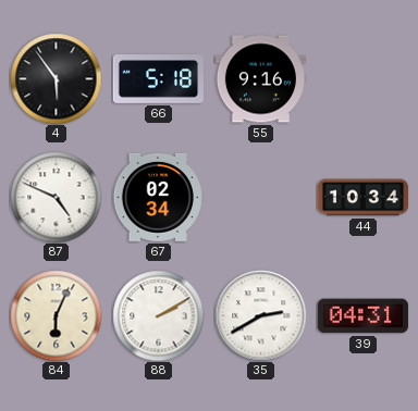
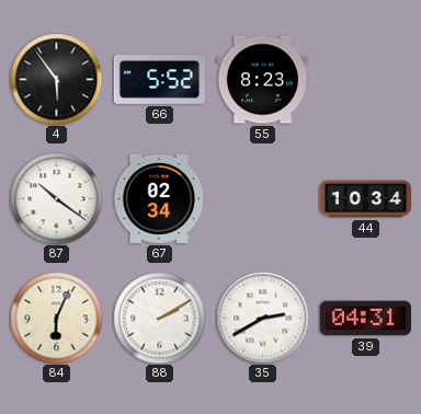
66: 5:18 -> 5:52 (159, 80)
55: 9:16 -> 8:23 (262, 80)
87: 4:49 -> 10:21 (56, 198)
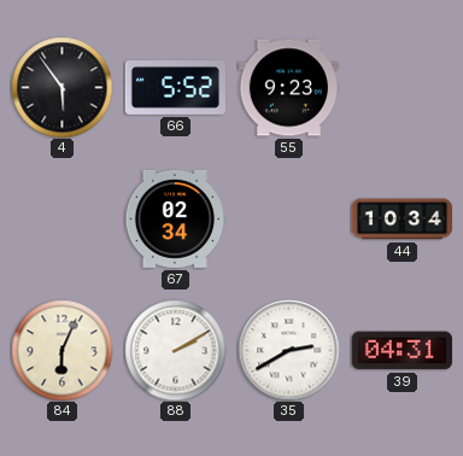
55: 8:23 -> 9:23 (288, 88)
87: 10:21 -> none (56, 198)
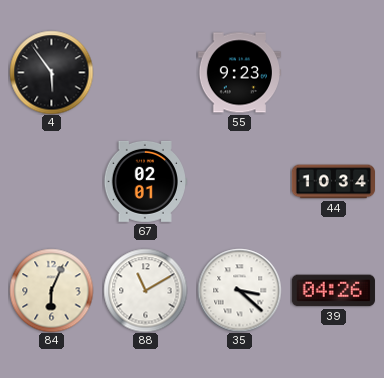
66: 5:52 -> none (175, 88)
67: 02:34 -> 02:01 (145, 181)
88: 2:10 -> 11:10 (145, 290)
35: 2:40 -> 3:22 (239, 290)
39: 04:31 -> 04:26 (333, 291)
